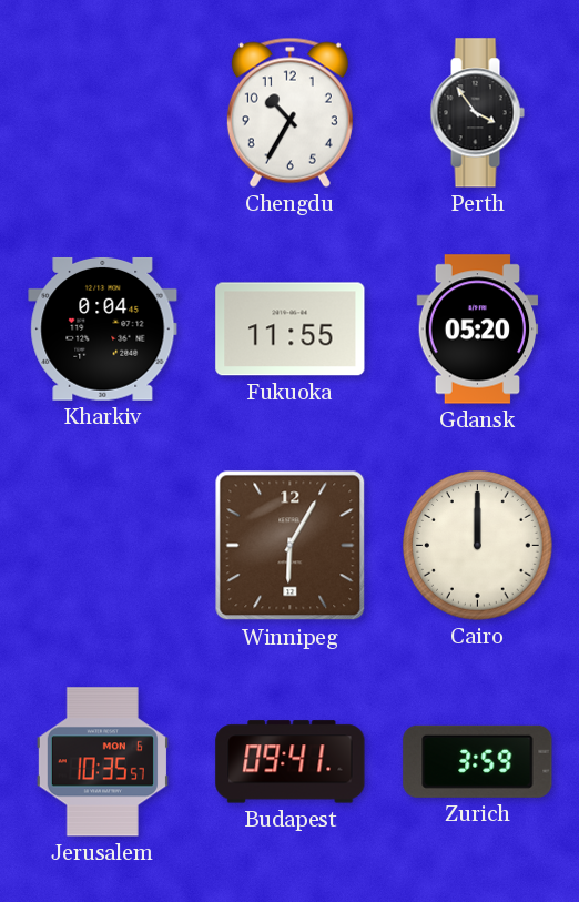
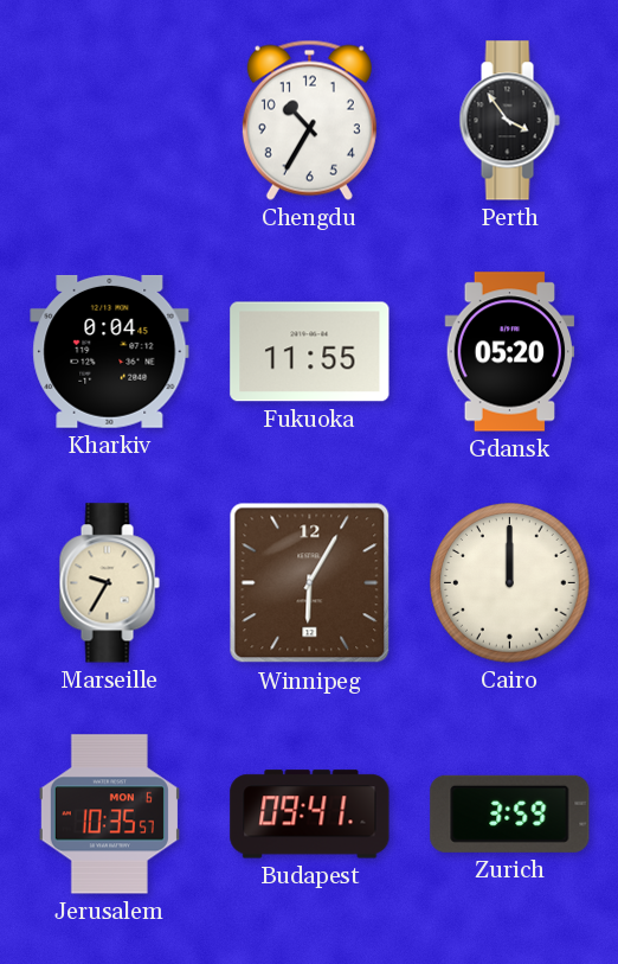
Marseille: none -> 9:35 (109, 583)
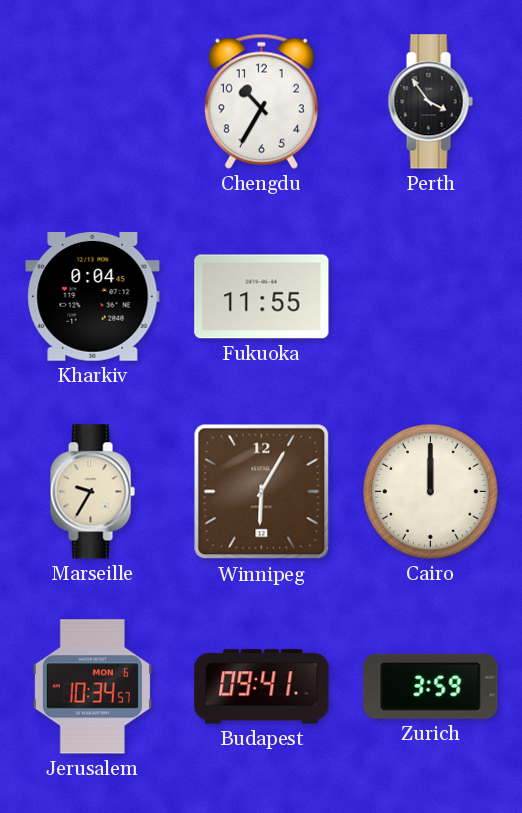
Gdansk: 05:20 -> none (510, 352)
Jerusalem: 10:35 -> 10:34 (92, 687)
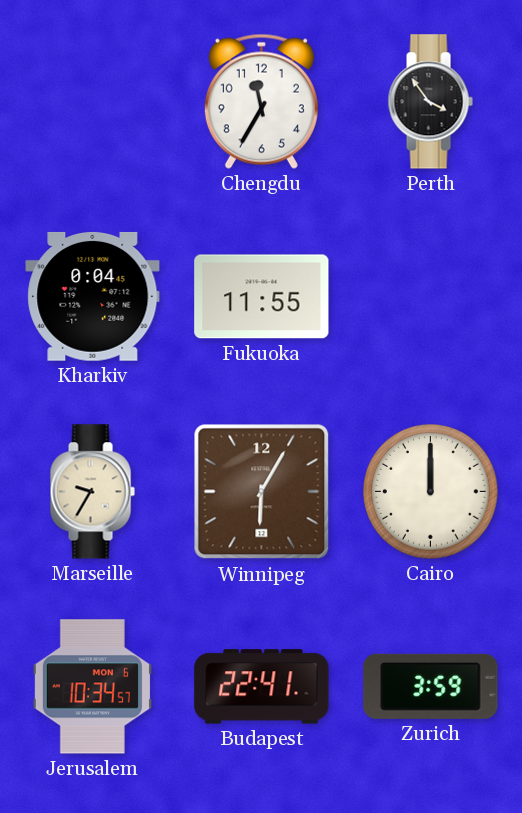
Chengdu: 10:35 -> 11:35 (261, 101)
Budapest: 09:41 -> 22:41 (262, 687)
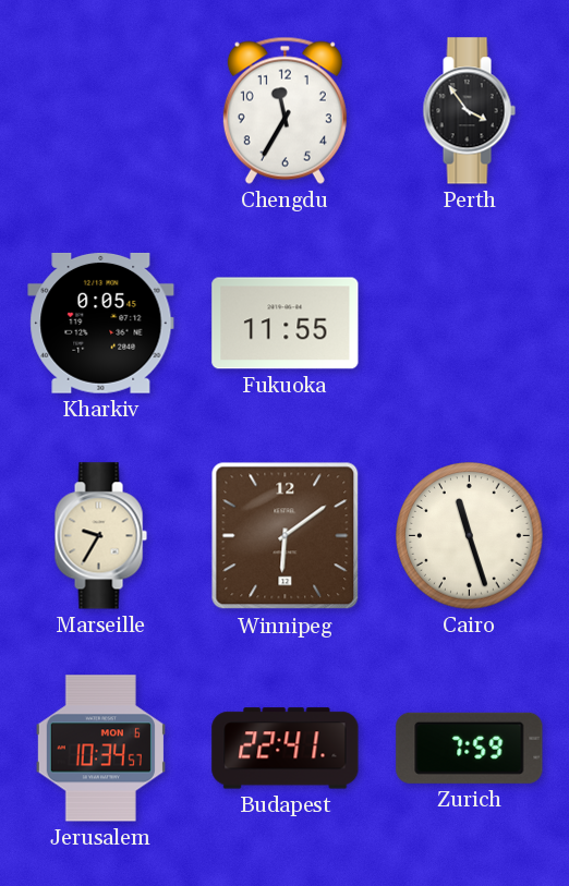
Kharkiv: 0:04 -> 0:05 (101, 323)
Winnipeg: 6:05 -> 6:09 (286, 536)
Cairo: 12:00 -> 11:27 (470, 536)
Zurich: 3:59 -> 7:59 (470, 748)
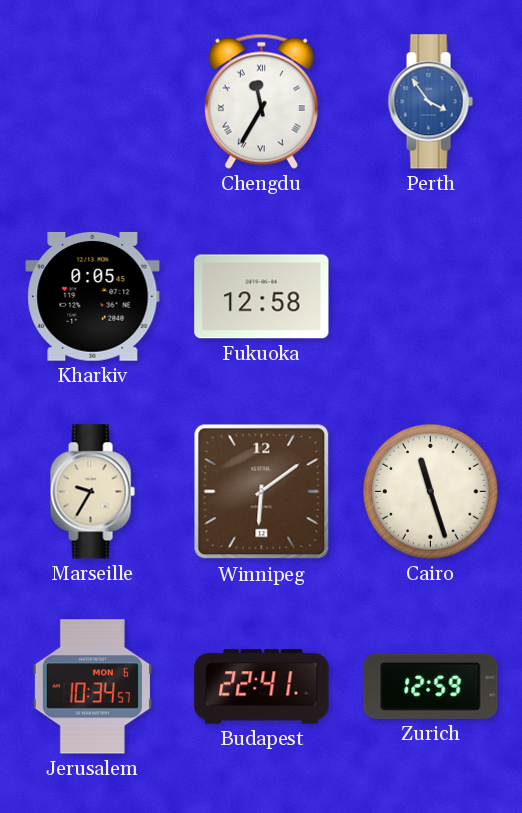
Chengdu numerals: Arabic -> Roman (261, 101)
Perth dial: black -> blue (430, 102)
Fukuoka: 11:55 -> 12:58 (262, 297)
Zurich: 7:59 -> 12:59 (431, 686)
